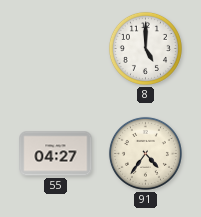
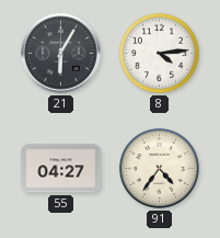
21: none -> 6:05 (61, 54)
8: 5:00 -> 4:14 (159, 53)
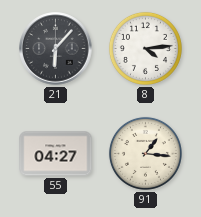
21: 6:05 -> 6:07 (56, 49)
91: 4:36 -> 1:16 (145, 153)
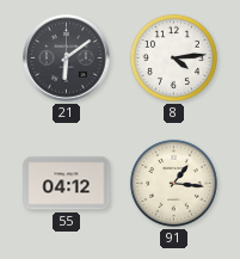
21: 6:07 -> 6:09 (67, 58)
55: 04:27 -> 04:12 (67, 184)
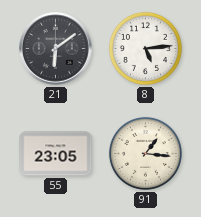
8: 4:14 -> 5:14 (145, 48)
55: 04:12 -> 23:05 (56, 154)
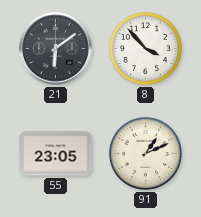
8: 5:14 -> 3:53 (145, 48)
91: 1:16 -> 1:11 (145, 153)
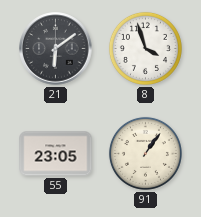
8: 3:53 -> 3:57 (145, 48)
91: 1:11 -> 1:06 (145, 153)
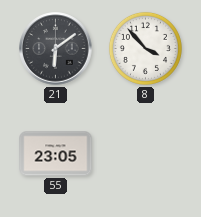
8: 3:57 -> 3:53 (145, 48)
91: 1:06 -> none (145, 153)
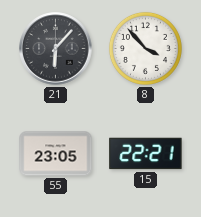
21: 6:09 -> 6:07 (56, 49)
15: none -> 22:21 (146, 154)
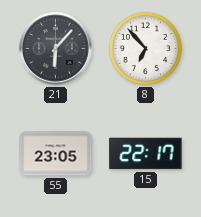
8: 3:53 -> 6:53 (145, 48)
15: 22:21 -> 22:17 (146, 154)
